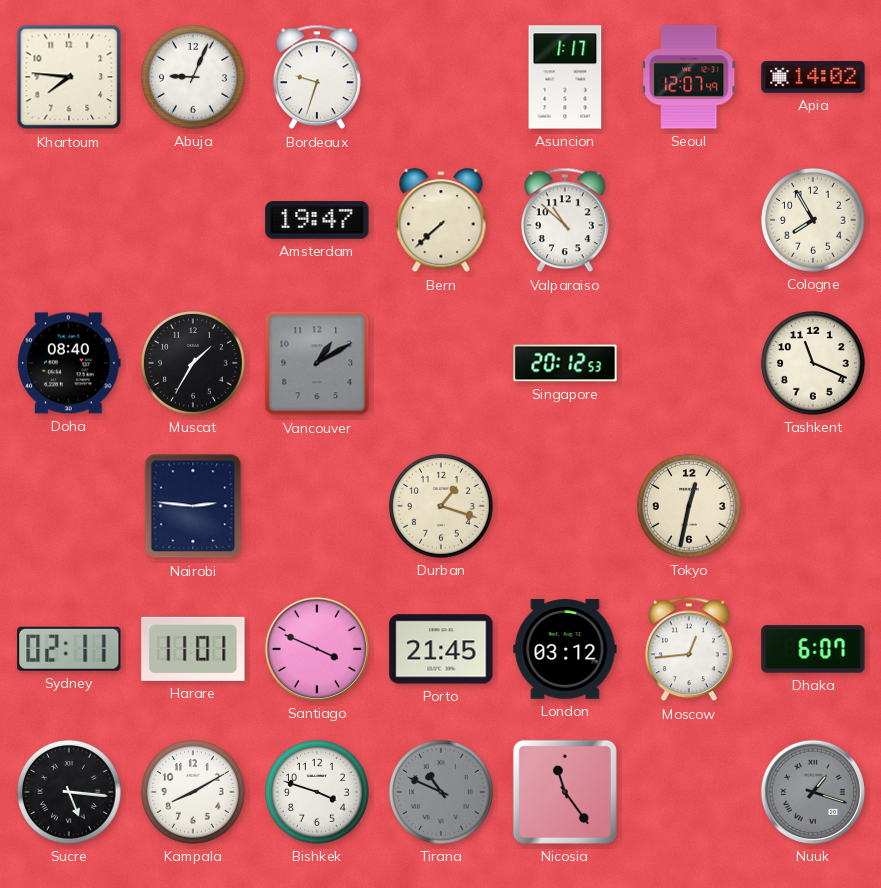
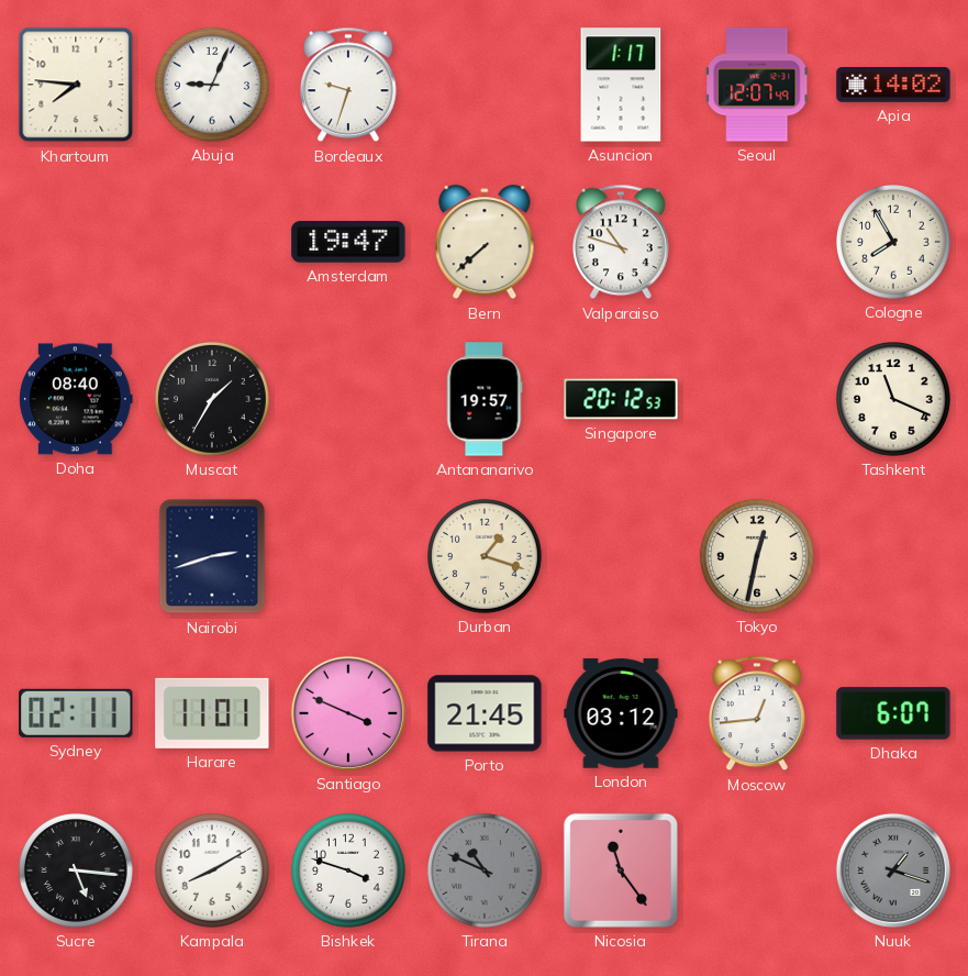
Valparaiso: 10:52 -> 10:48 (622, 242)
Vancouver: 1:10 -> none (317, 363)
Antananarivo: none -> 19:57 (485, 399)
Nairobi: 2:46 -> 2:42 (212, 556)
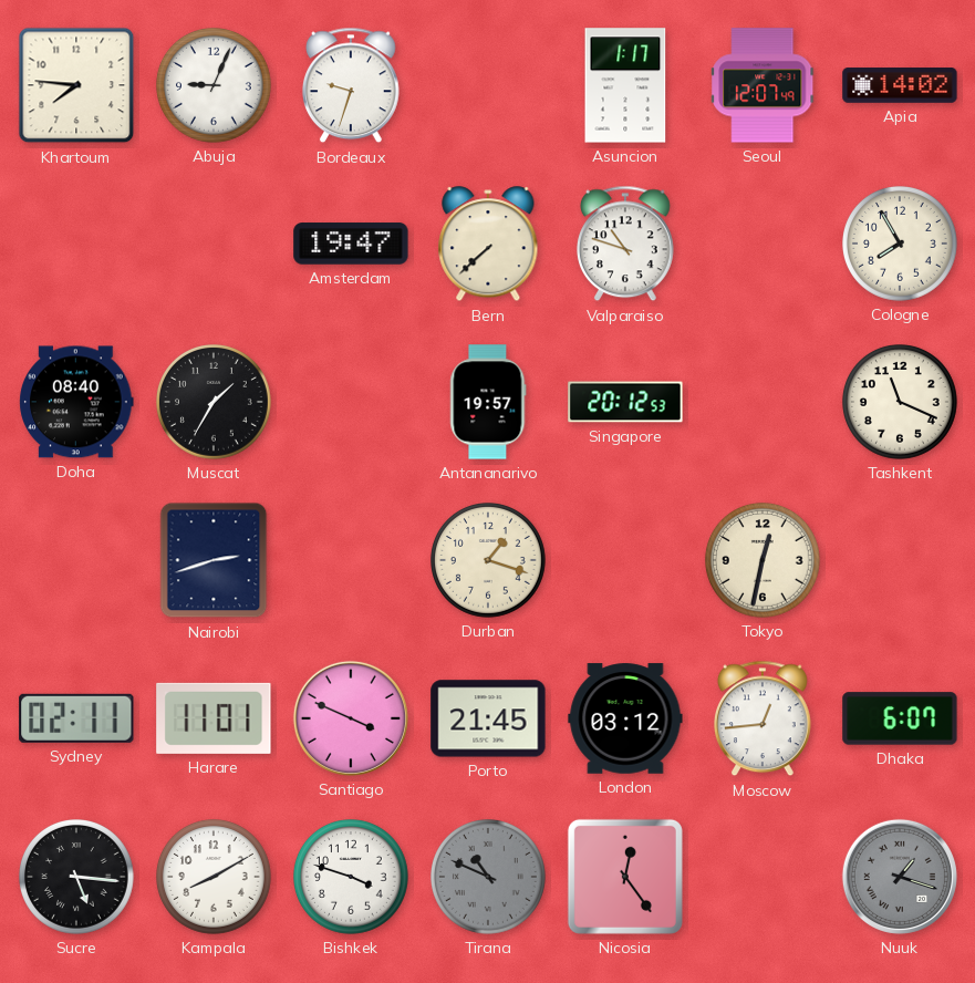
Nicosia: 11:24 -> 12:24 (625, 877)
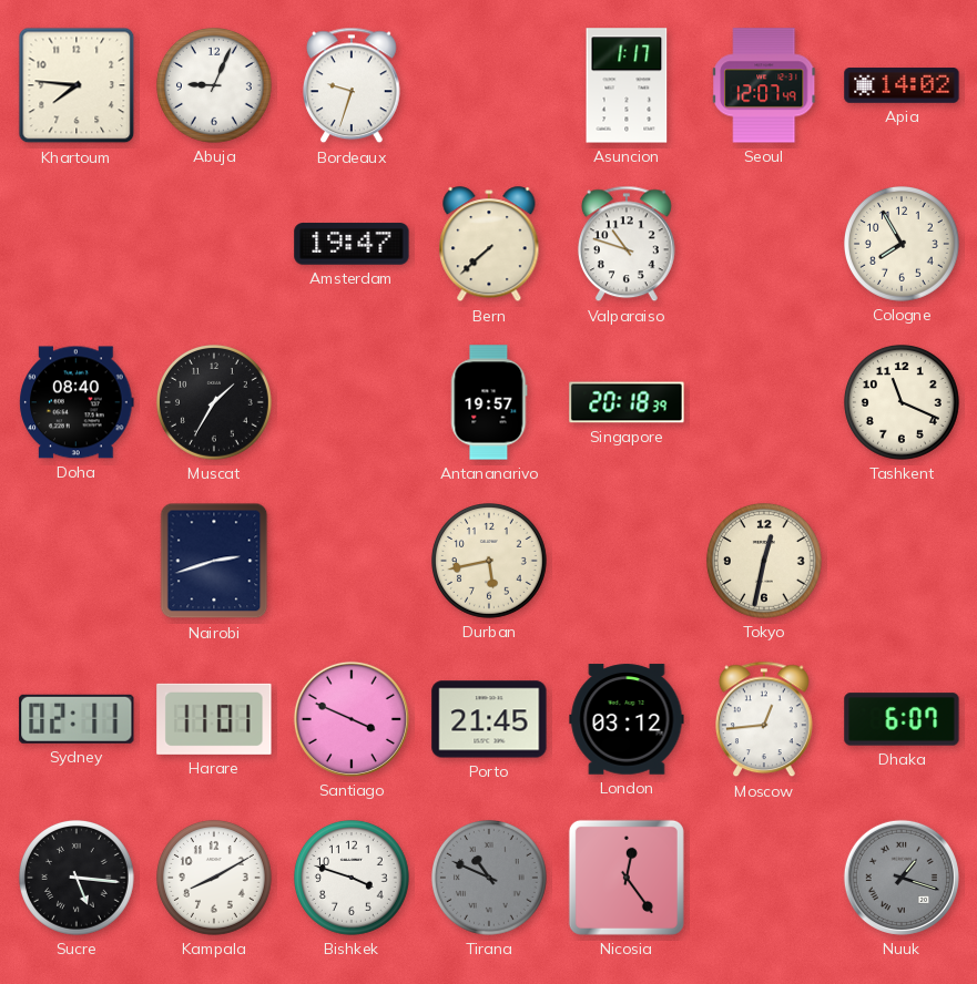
Singapore: 20:12 -> 20:18 (627, 402)
Durban: 1:18 -> 5:43 (490, 562)
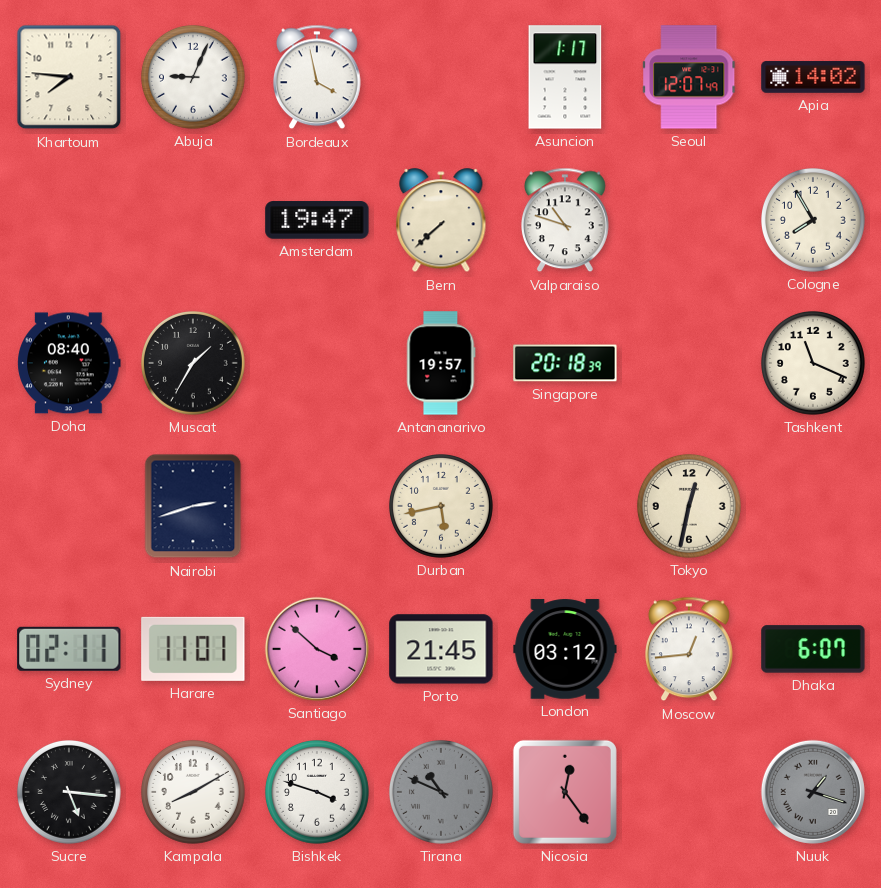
Bordeaux: 9:33 -> 3:58 (318, 77)
Santiago: 3:49 -> 3:52 (317, 649)
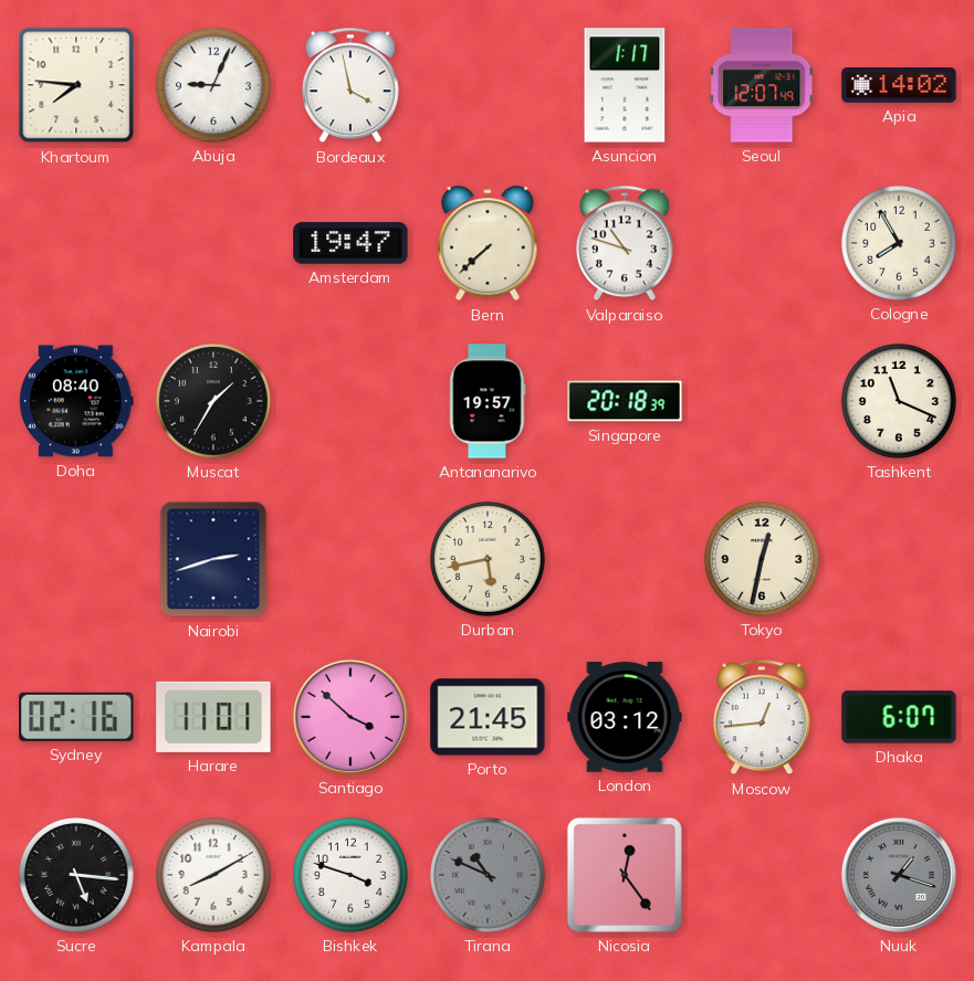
Sydney: 02:11 -> 02:16 (76, 717)
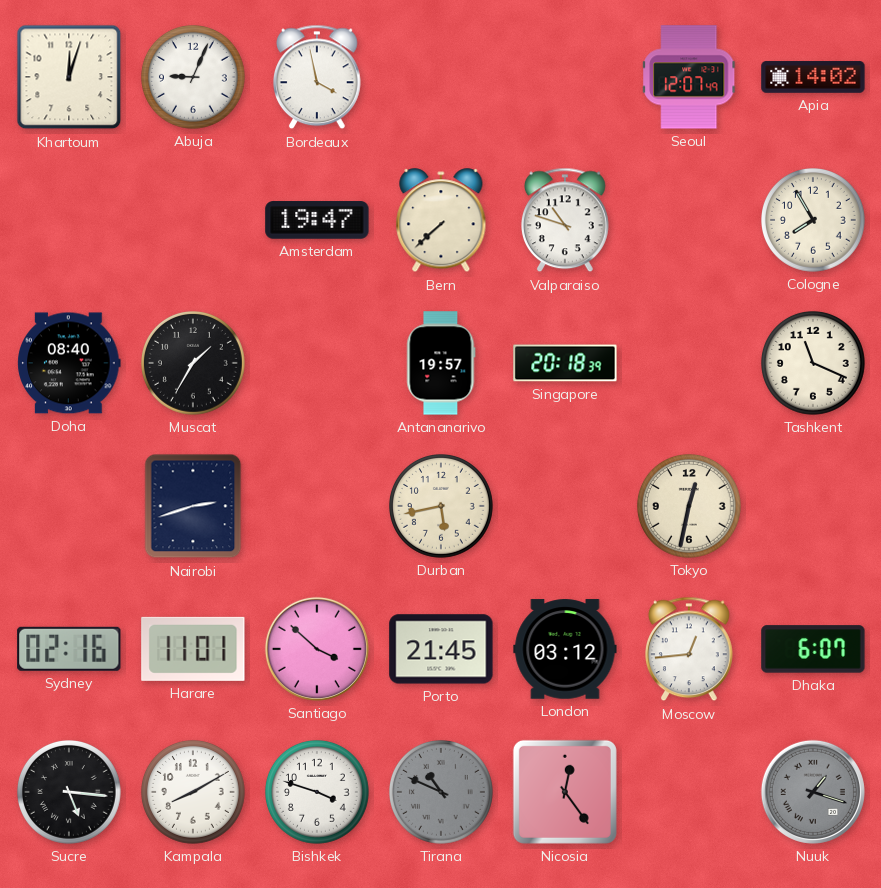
Khartoum: 7:46 -> 12:03 (69, 77)
Asuncion: 1:17 -> none (625, 85)
